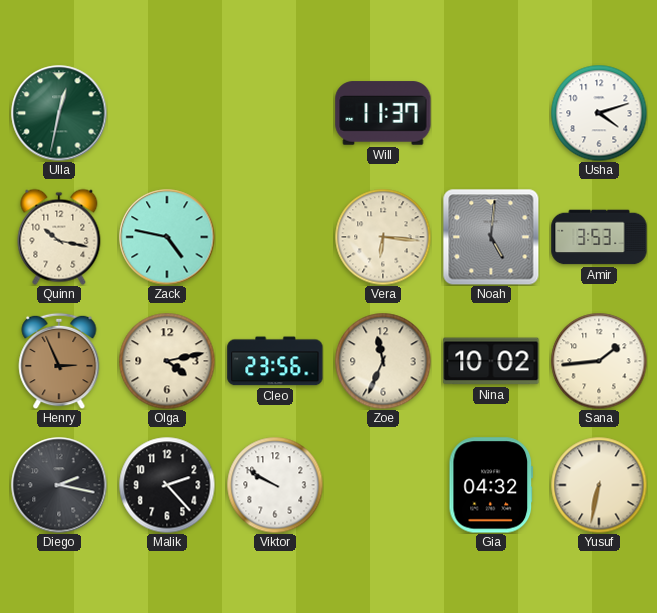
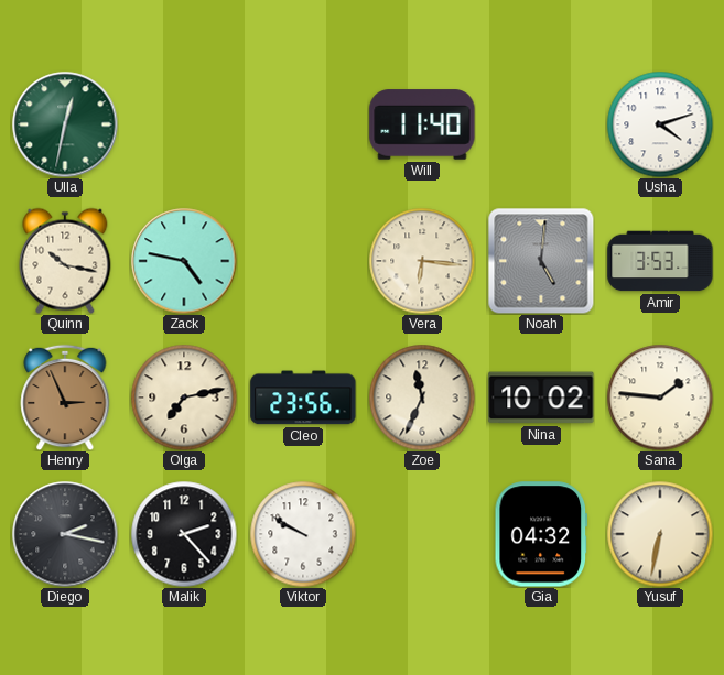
Will: 11:37 -> 11:40 (422, 124)
Olga: 4:13 -> 7:13 (184, 398)
Sana: 1:44 -> 1:46 (660, 398)
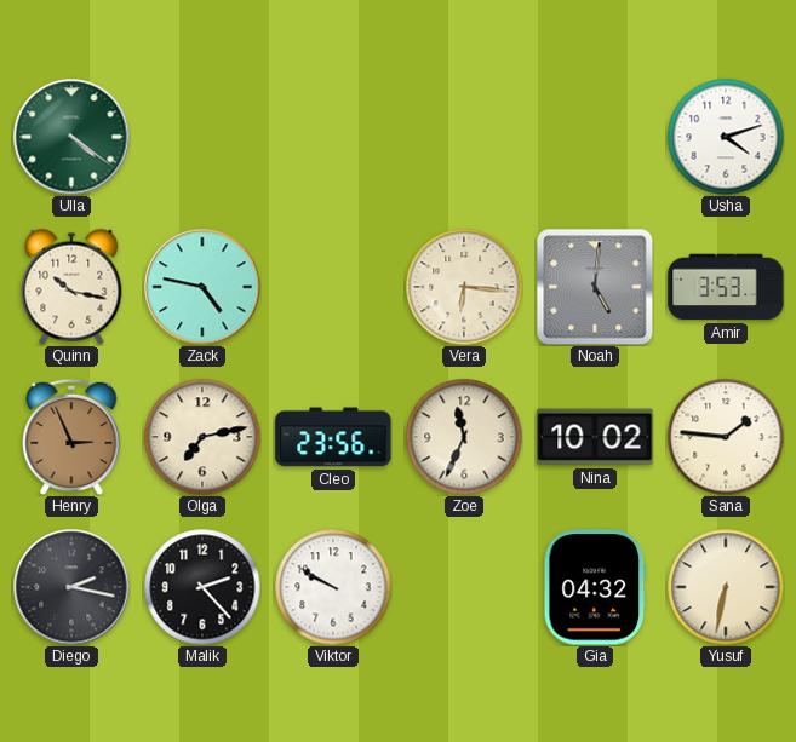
Ulla: 12:32 -> 4:21 (71, 137)
Will: 11:40 -> none (422, 124)
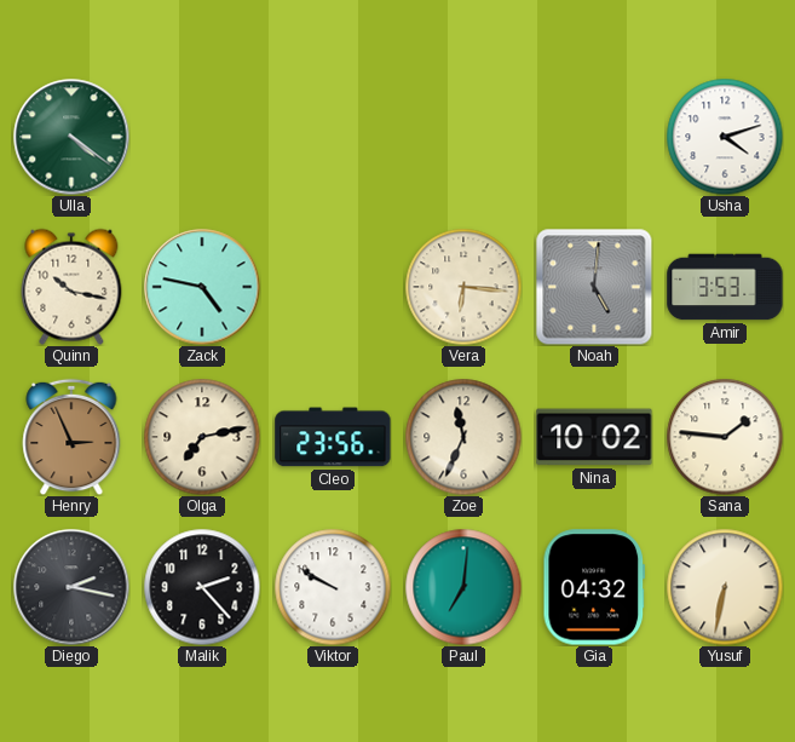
Paul: none -> 7:01 (463, 587)
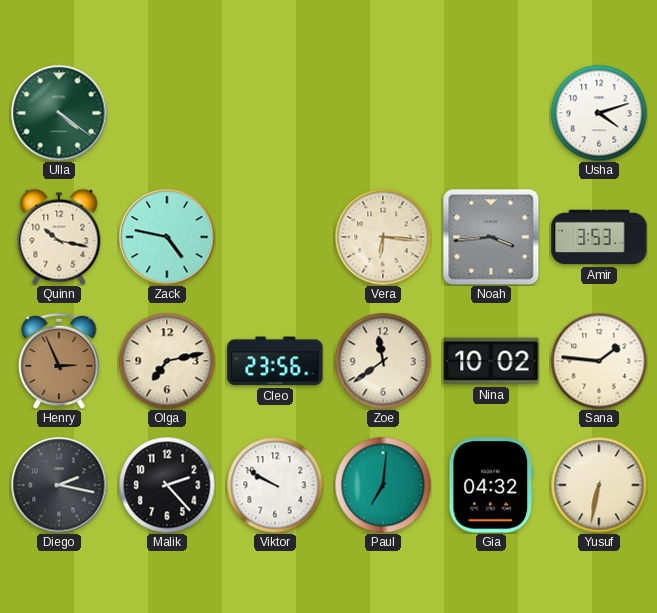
Noah: 5:01 -> 3:44 (491, 237)
Zoe: 11:34 -> 11:39 (383, 361)
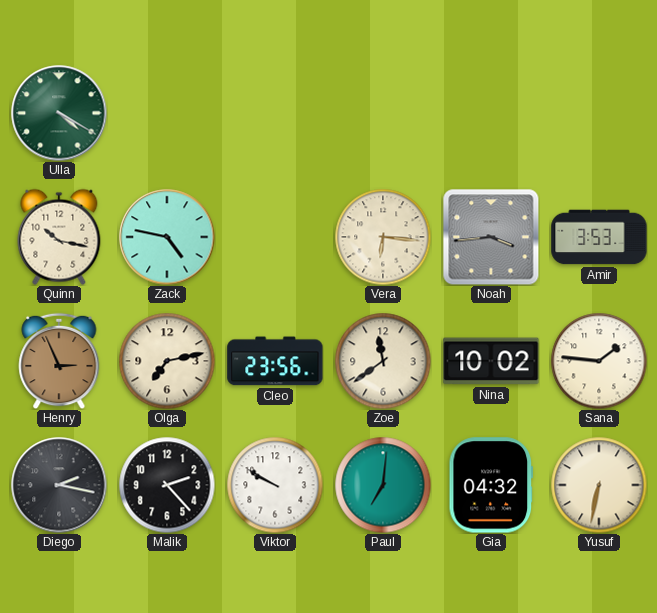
Ulla: 4:21 -> 4:20 (59, 113)
Usha: 4:12 -> none (599, 113)
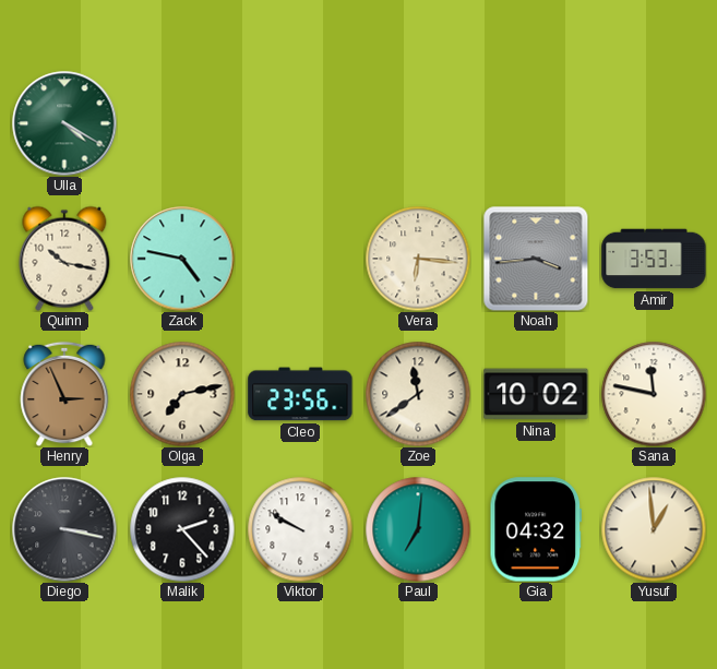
Sana: 1:46 -> 11:47 (654, 394)
Diego: 2:17 -> 3:17 (64, 529)
Yusuf: 6:32 -> 12:59 (654, 529)
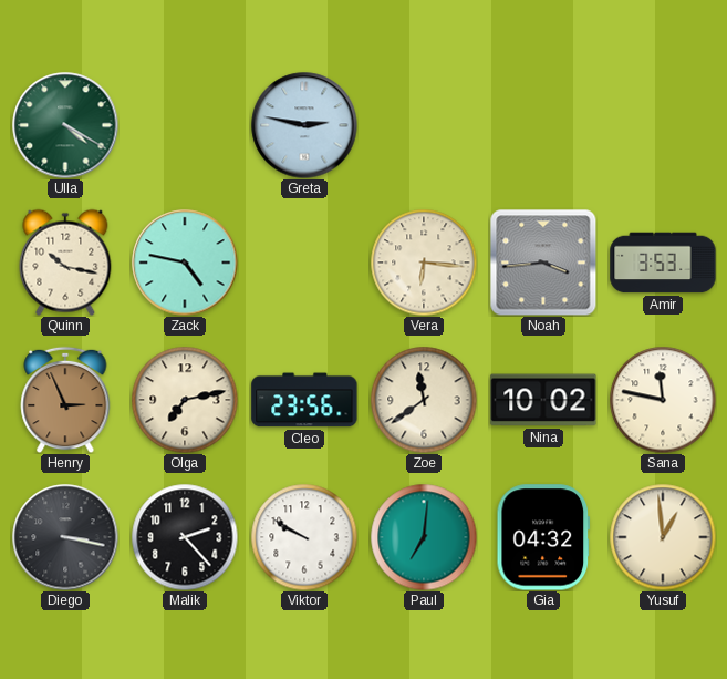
Greta: none -> 2:47 (304, 125)
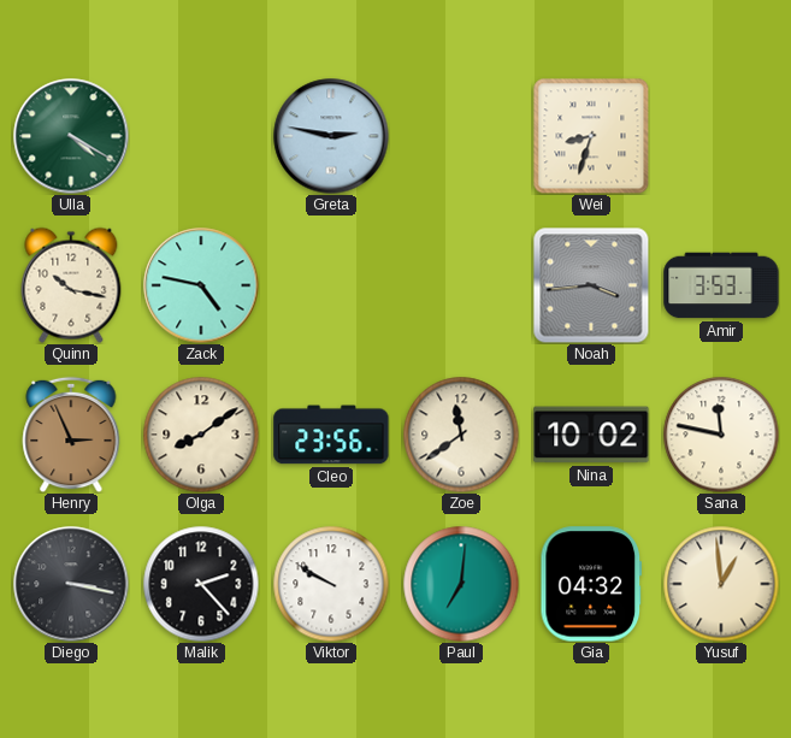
Wei: none -> 8:33 (591, 136)
Vera: 6:16 -> none (424, 263)
Olga: 7:13 -> 8:09 (201, 435)
